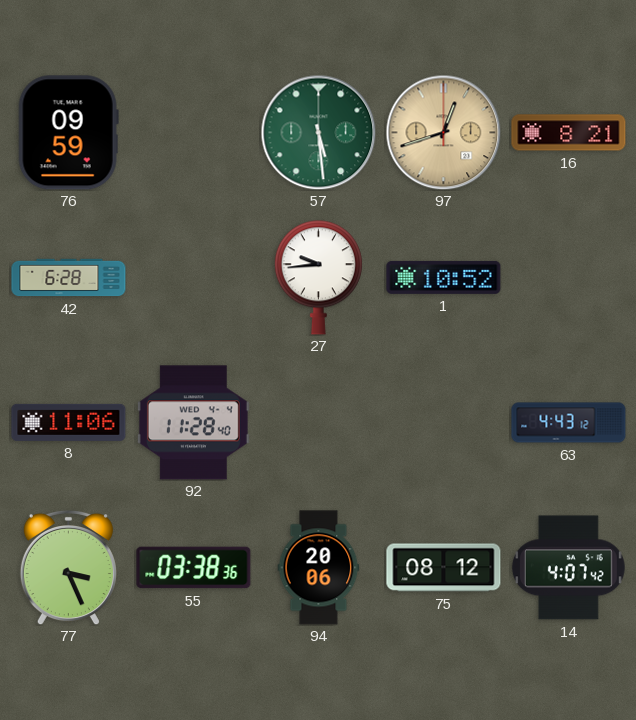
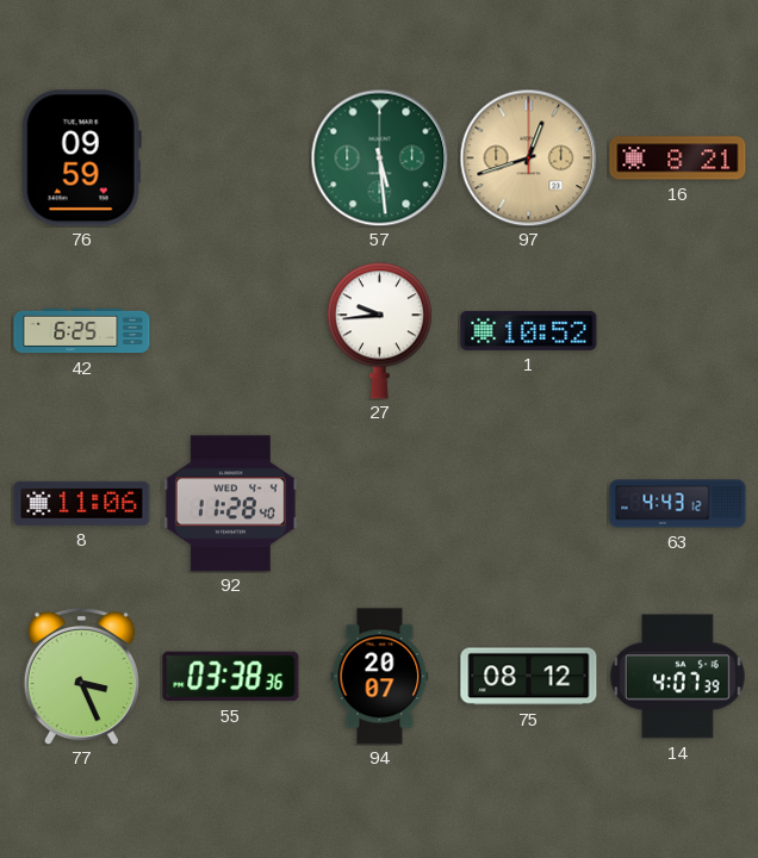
42: 6:28 -> 6:25 (82, 331)
94: 20:06 -> 20:07 (380, 677)
14: 4:07:42 -> 4:07:39 (677, 677)
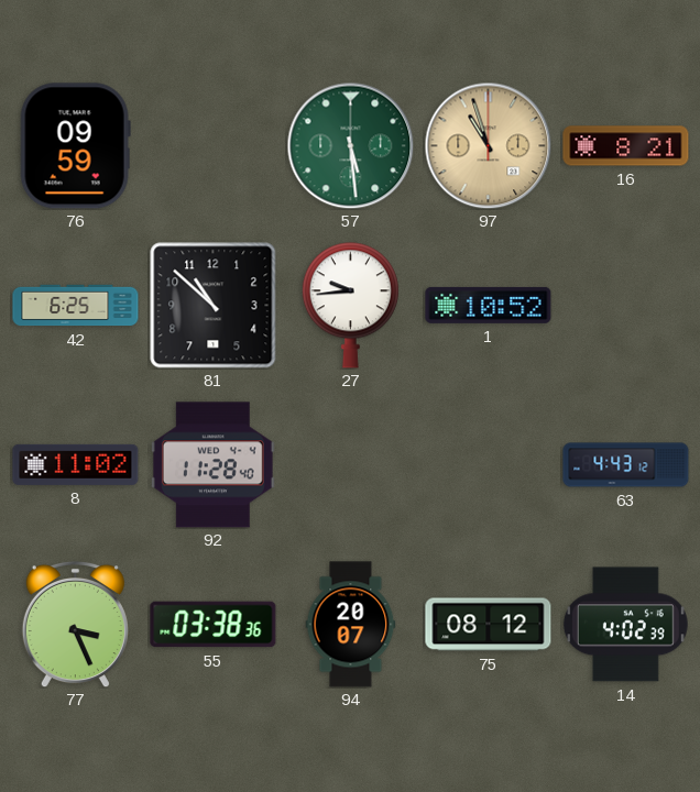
97: 12:42 -> 10:57 (488, 145)
81: none -> 10:52 (214, 306)
8: 11:06 -> 11:02 (76, 464)
14: 4:07 -> 4:02 (625, 625)
